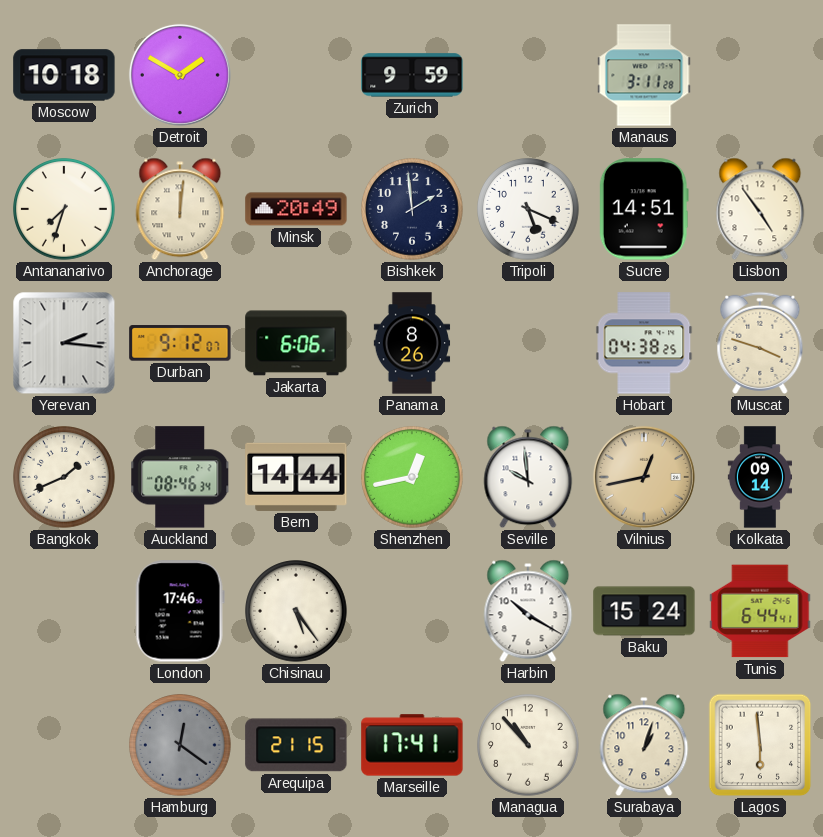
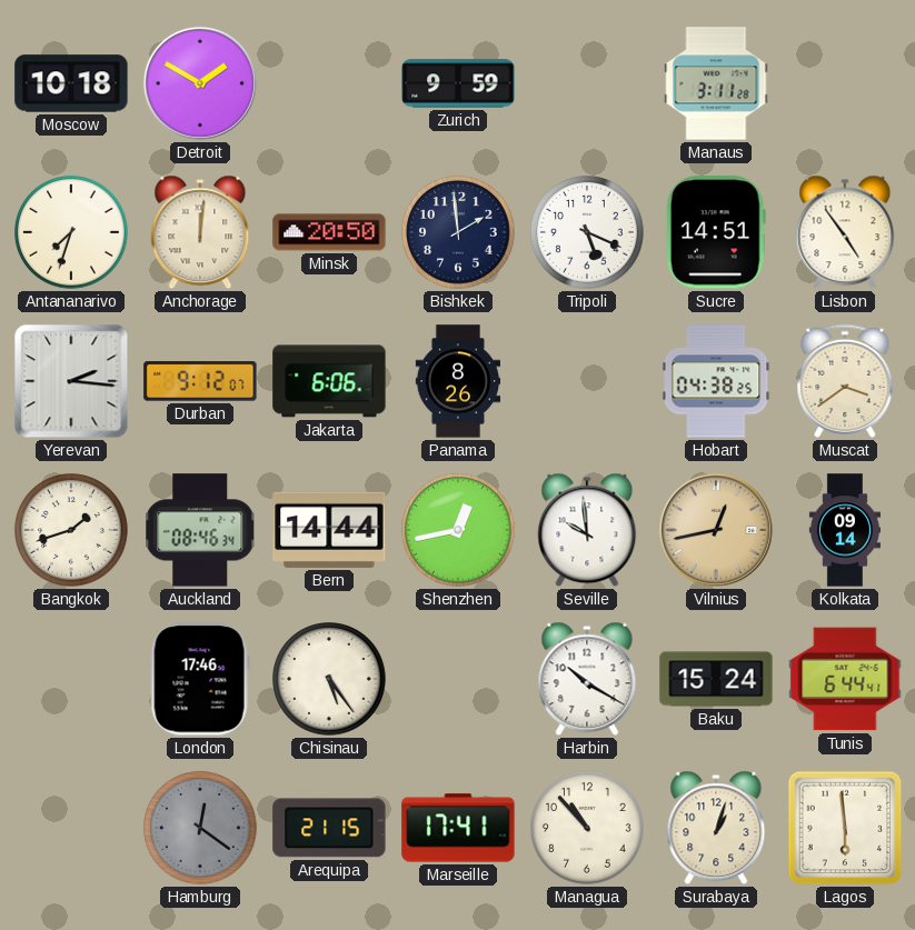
Minsk: 20:49 -> 20:50 (329, 232)
Muscat: 3:48 -> 3:39 (845, 381)
Bangkok: 1:41 -> 1:42 (71, 530)
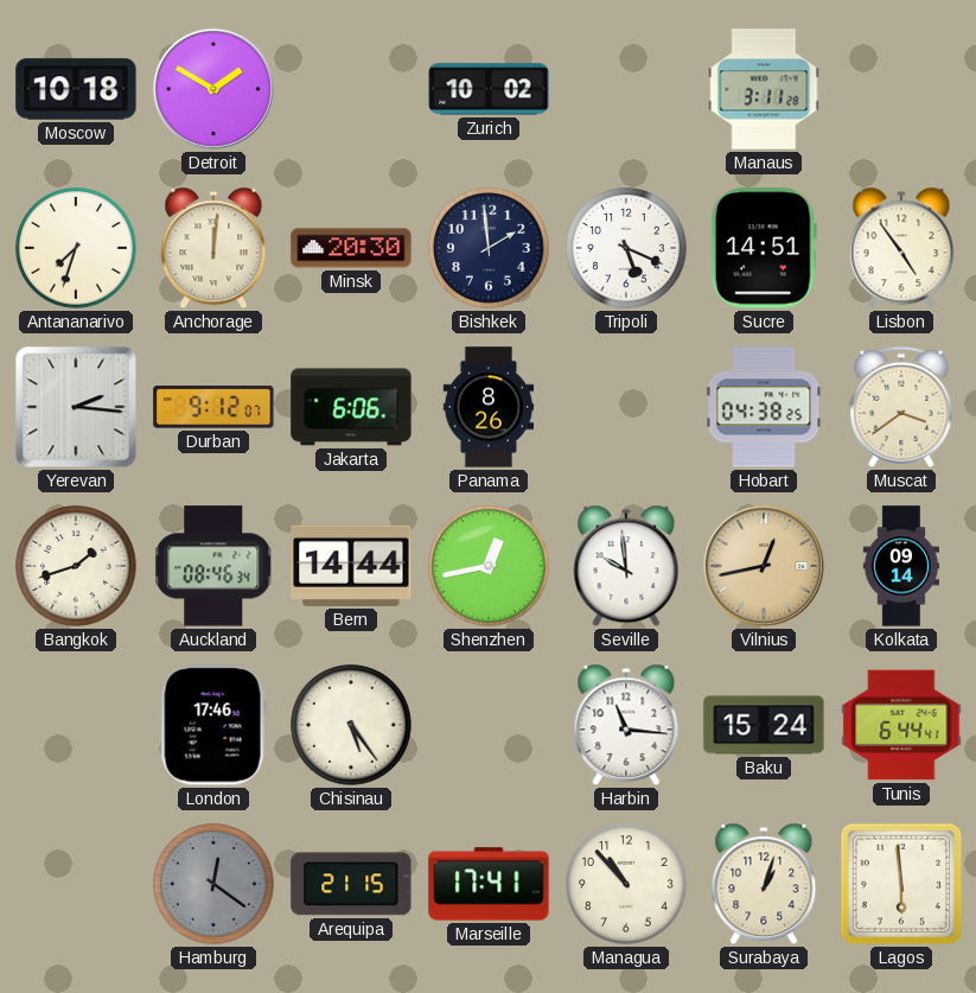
Zurich: 9:59 -> 10:02 (489, 89)
Minsk: 20:50 -> 20:30 (351, 248)
Harbin: 10:20 -> 11:16 (626, 725)
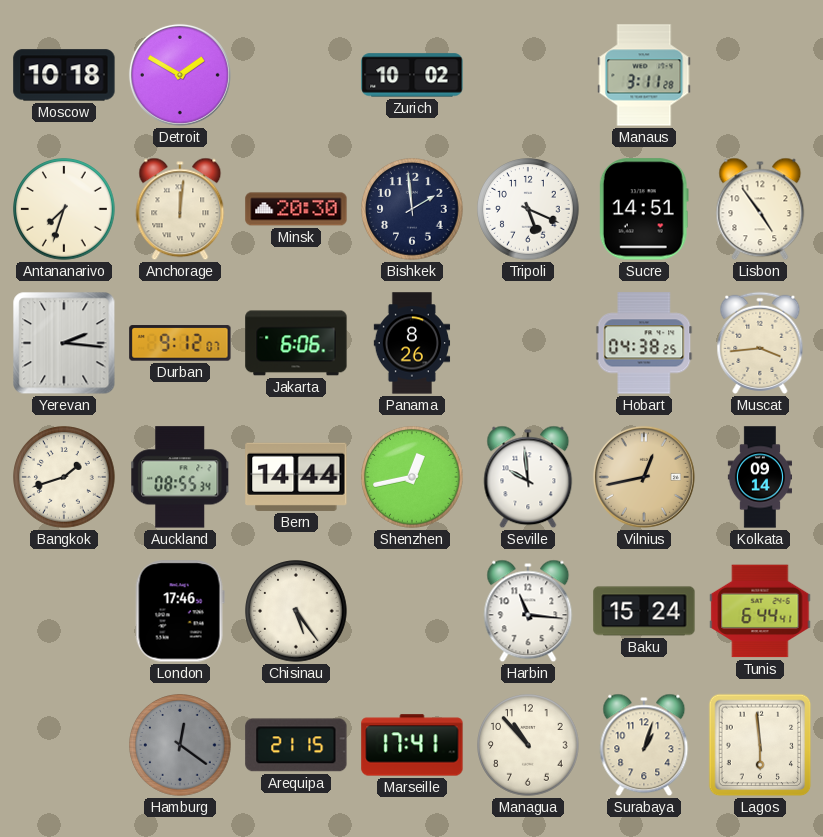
Muscat: 3:39 -> 3:44 (760, 343)
Auckland: 08:46 -> 08:55 (180, 477)
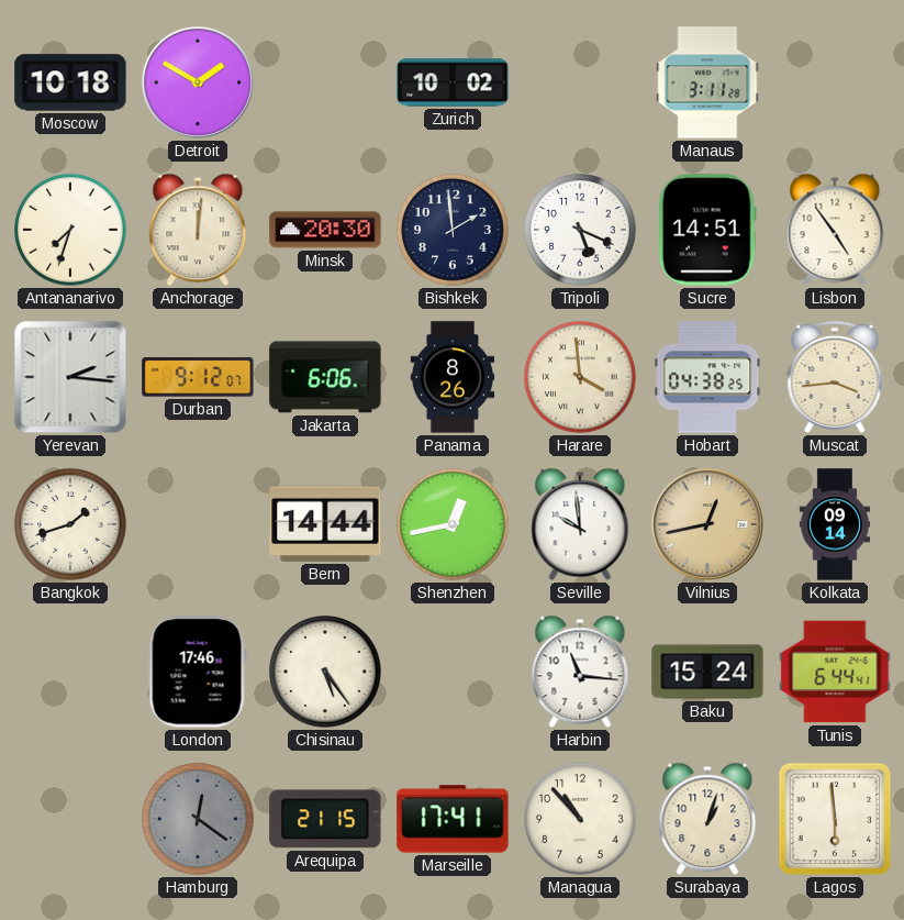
Harare: none -> 3:59 (580, 377)
Auckland: 08:55 -> none (180, 477)
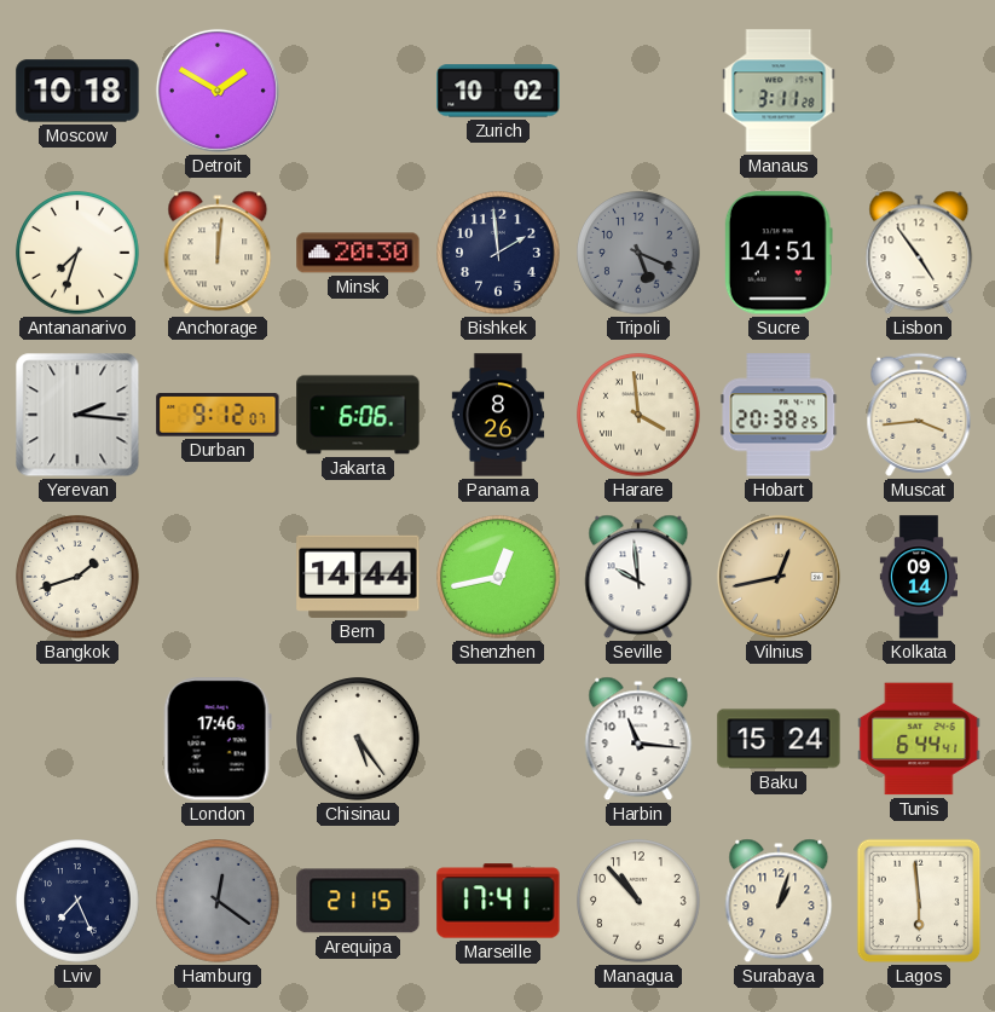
Tripoli dial: white -> grey (638, 253)
Hobart: 04:38 -> 20:38 (779, 415)
Lviv: none -> 7:26 (77, 901)
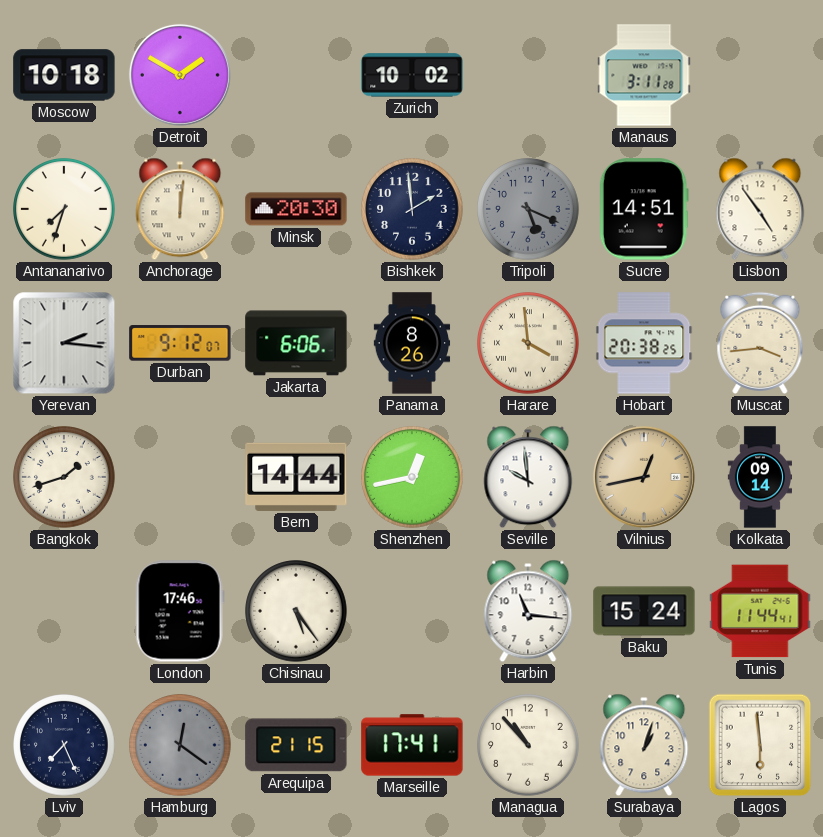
Tunis: 6:44 -> 11:44 (760, 611)
